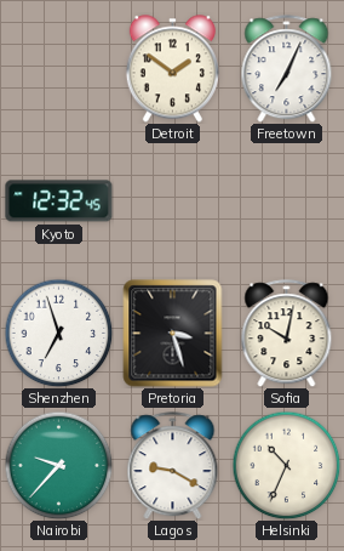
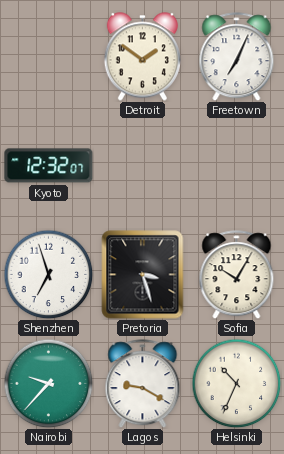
Kyoto: 12:32:45 -> 12:32:07 (49, 166)
Sofia: 10:02 -> 10:05 (237, 275)
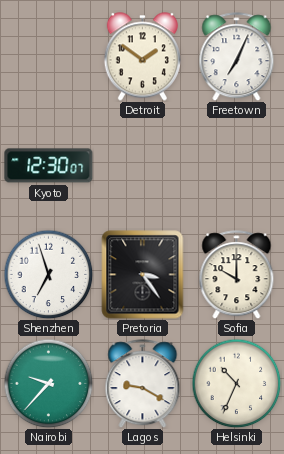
Kyoto: 12:32 -> 12:30 (49, 166)
Pretoria: 3:27 -> 3:24 (143, 275)
Sofia: 10:05 -> 10:00 (237, 275)
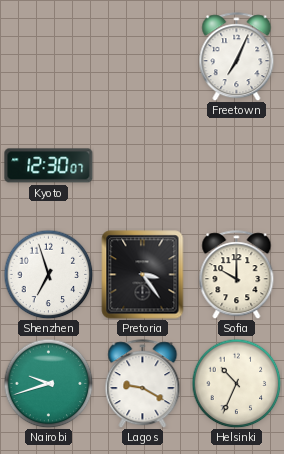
Detroit: 1:51 -> none (142, 57)
Nairobi: 9:37 -> 9:42 (48, 383)
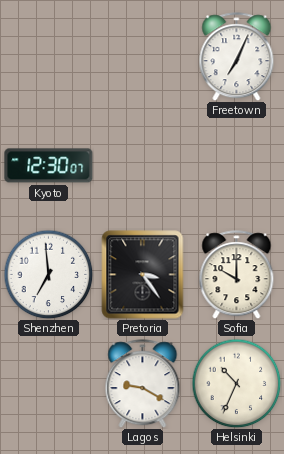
Shenzhen: 6:57 -> 6:59 (48, 274)
Nairobi: 9:42 -> none (48, 383)
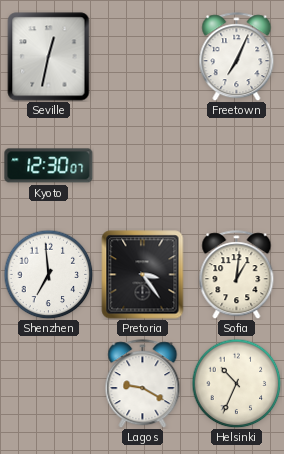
Seville: none -> 12:32 (49, 57)
Sofia: 10:00 -> 1:01 (237, 275)
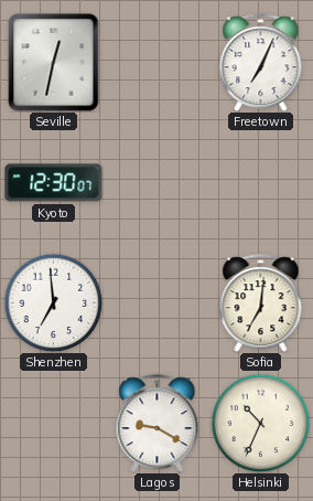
Pretoria: 3:24 -> none (143, 275)
Sofia: 1:01 -> 7:01 (261, 303)
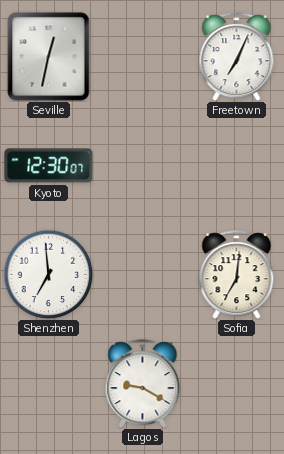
Helsinki: 10:34 -> none (260, 423)
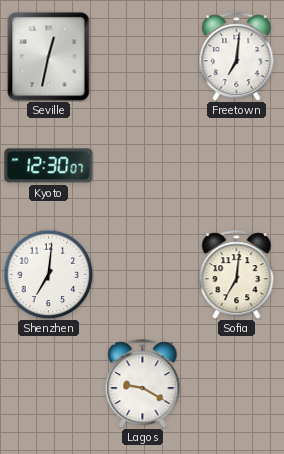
Freetown: 7:04 -> 7:01 (237, 57)
Shenzhen: 6:59 -> 7:01 (48, 274)
